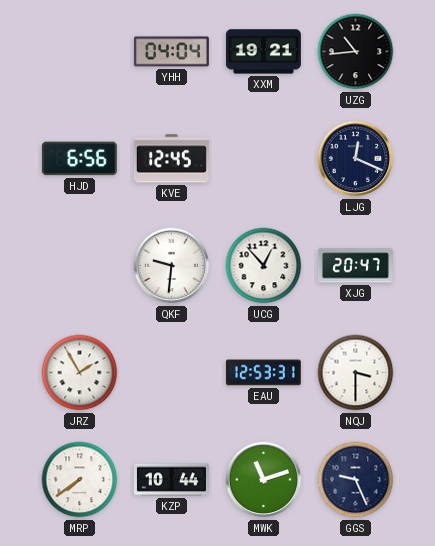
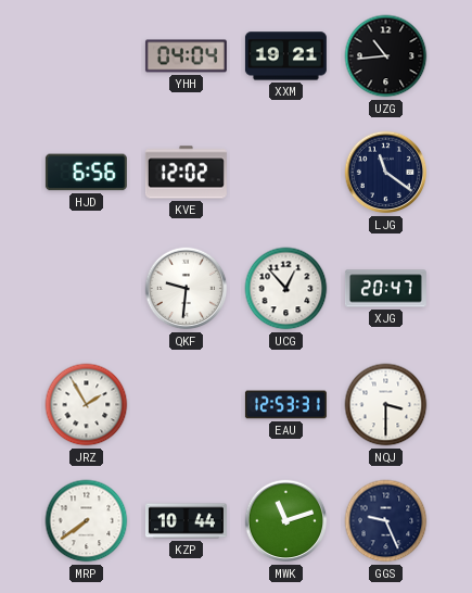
KVE: 12:45 -> 12:02 (186, 173)
LJG: 12:19 -> 11:21 (386, 173)
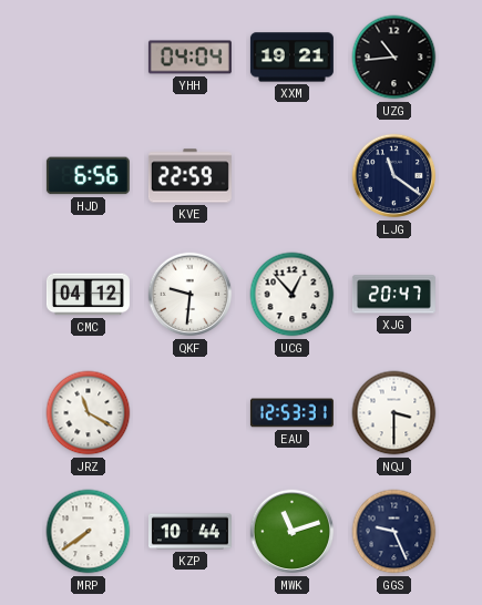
KVE: 12:02 -> 22:59 (189, 176)
CMC: none -> 04:12 (88, 295)
JRZ: 1:55 -> 11:20 (89, 413)
